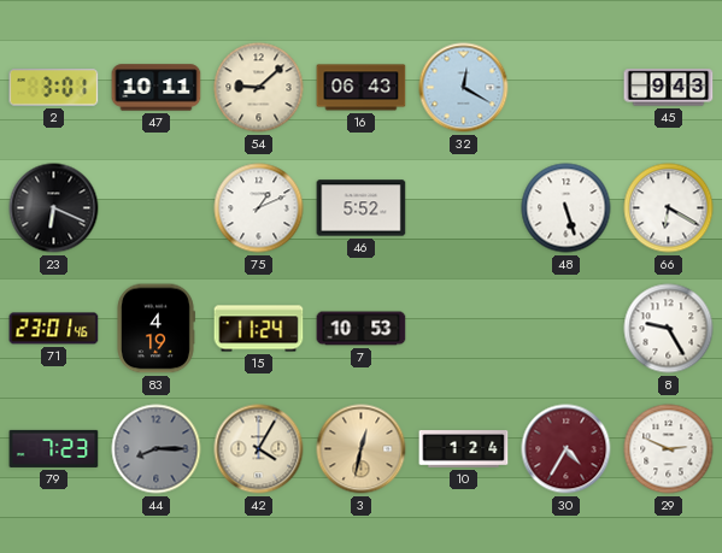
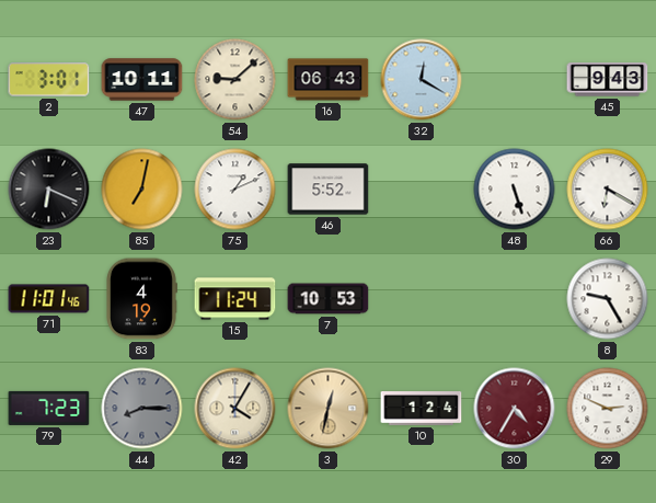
85: none -> 7:02 (142, 190)
71: 23:01 -> 11:01 (49, 299)
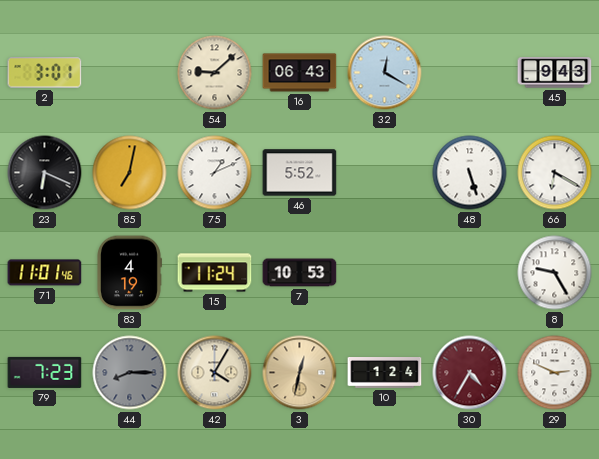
47: 10:11 -> none (142, 80)
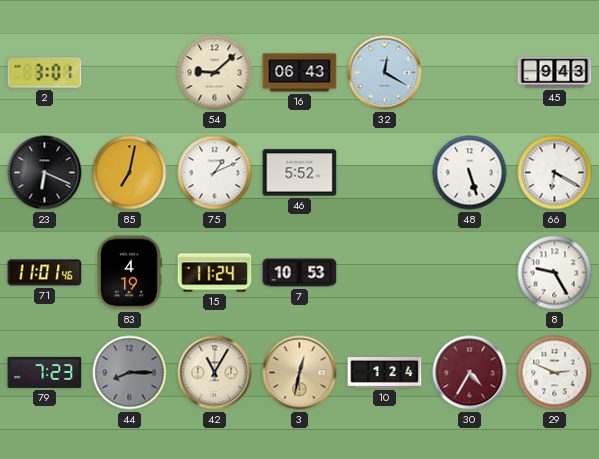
42: 4:05 -> 11:05 (215, 373)
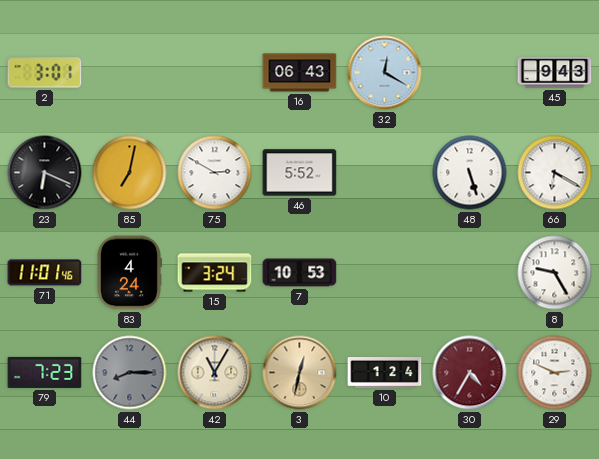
54: 9:08 -> none (215, 73)
75: 1:11 -> 2:50 (215, 173)
83: 4:19 -> 4:24 (129, 273)
15: 11:24 -> 3:24 (215, 273)
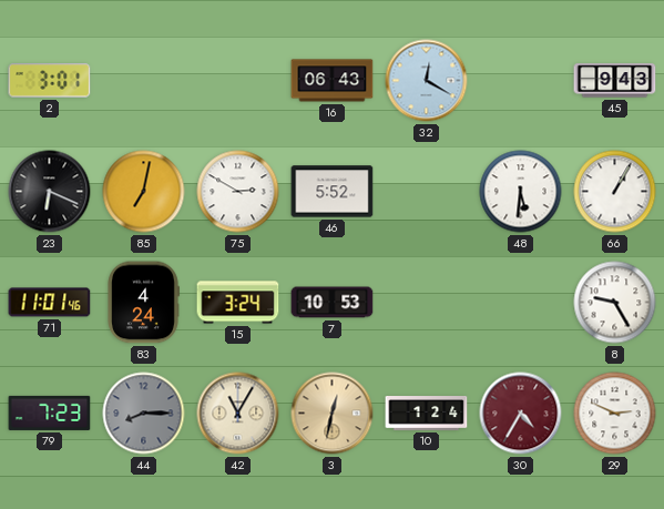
48: 5:27 -> 5:31 (521, 192)
66: 6:20 -> 1:05 (615, 192)
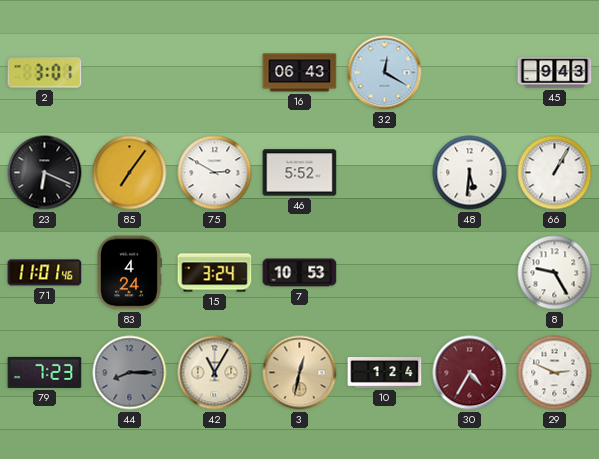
85: 7:02 -> 7:06 (130, 173)
